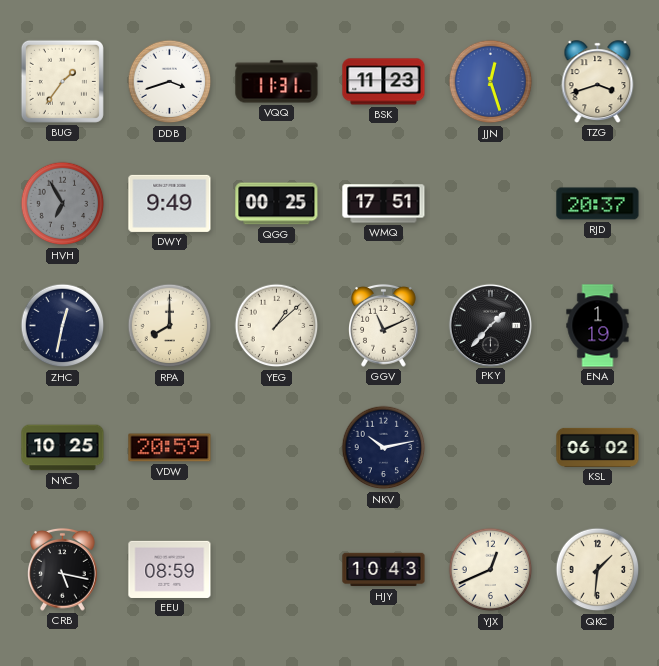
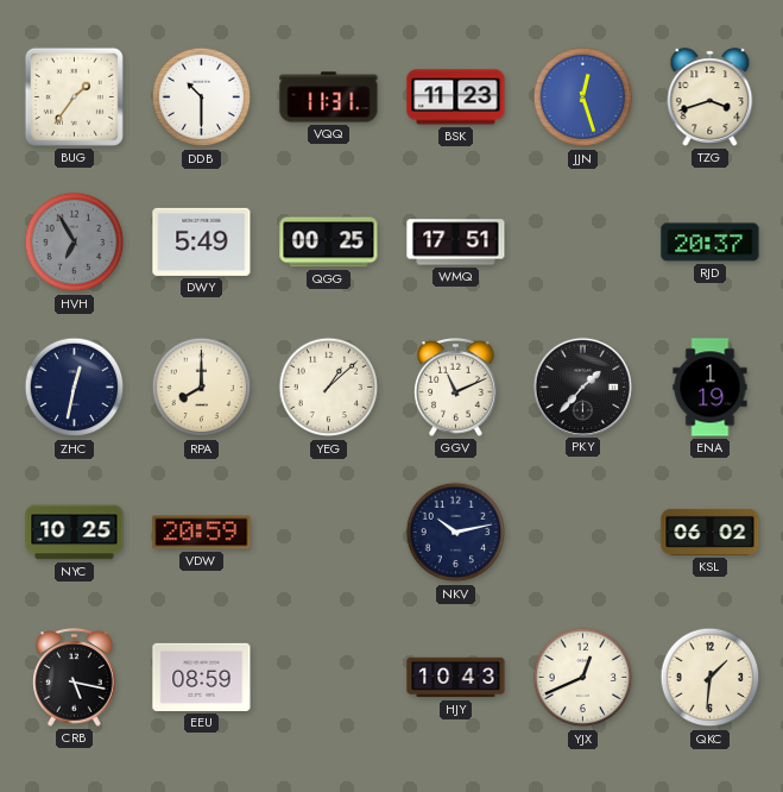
DDB: 3:42 -> 10:30 (202, 98)
DWY: 9:49 -> 5:49 (202, 241)
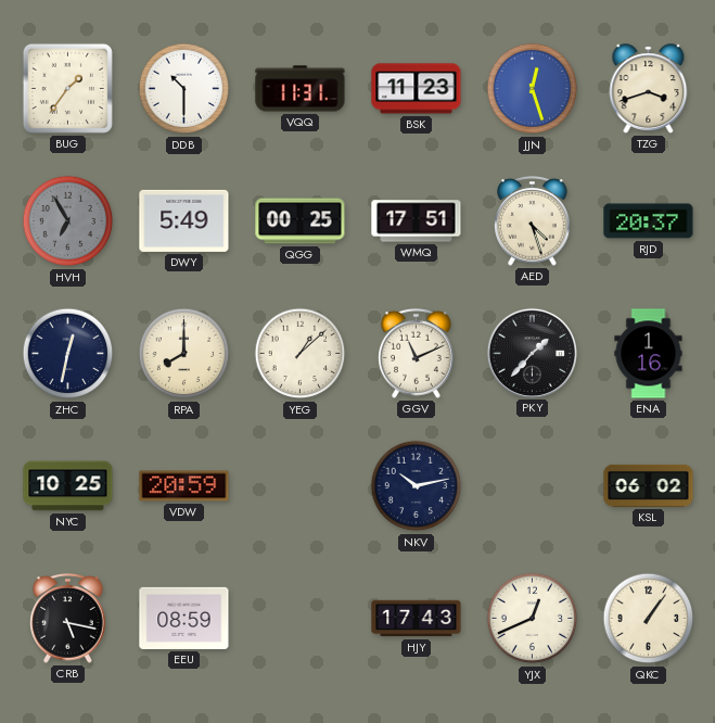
AED: none -> 4:27 (533, 220)
ENA: 1:19 -> 1:16 (649, 354)
HJY: 10:43 -> 17:43 (417, 619)
QKC: 1:31 -> 1:06 (649, 619)
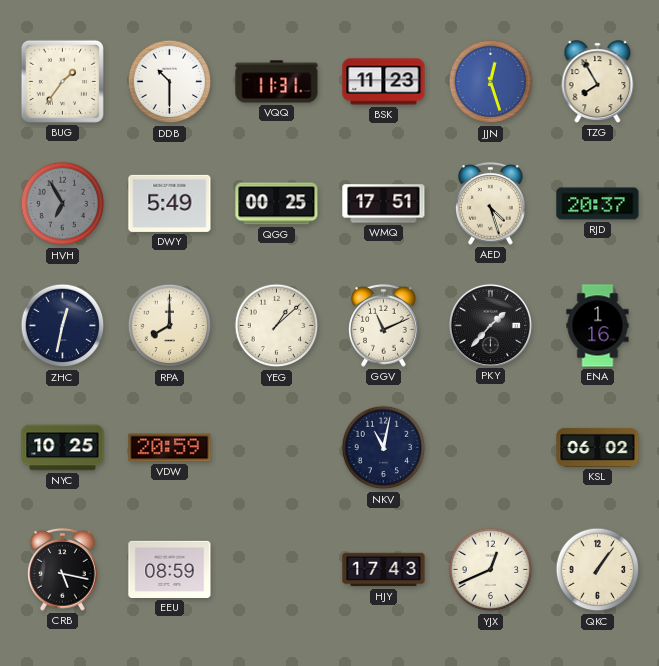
TZG: 3:42 -> 7:55 (598, 82)
NKV: 10:13 -> 11:02 (384, 448)
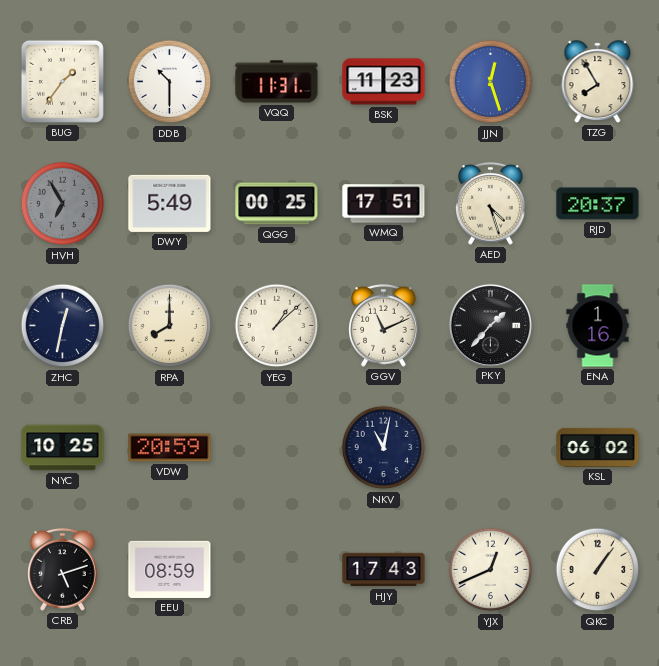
CRB: 5:17 -> 5:12 (63, 569)
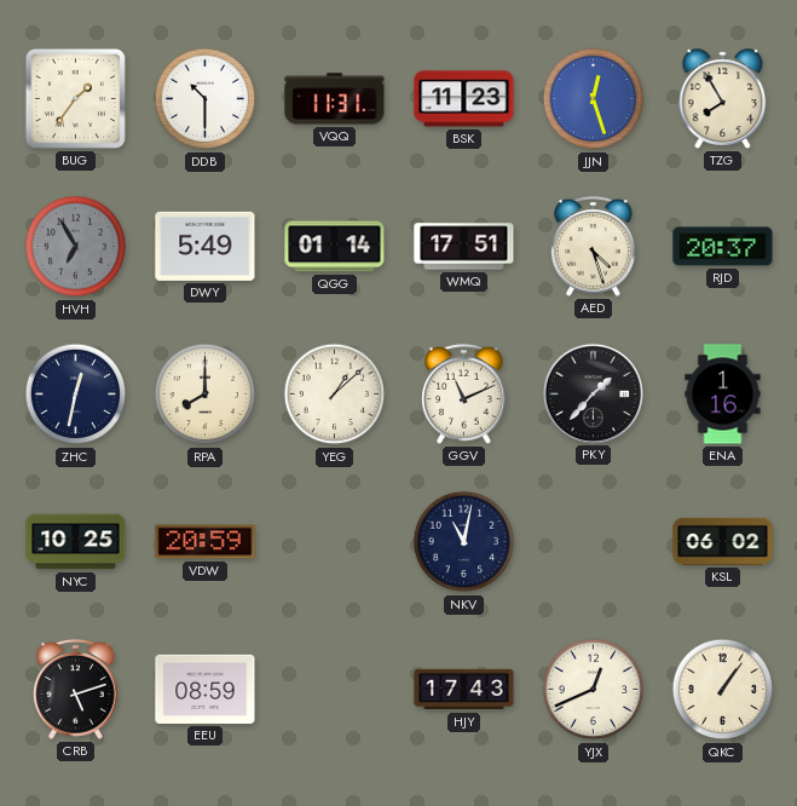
QGG: 00:25 -> 01:14 (335, 247)
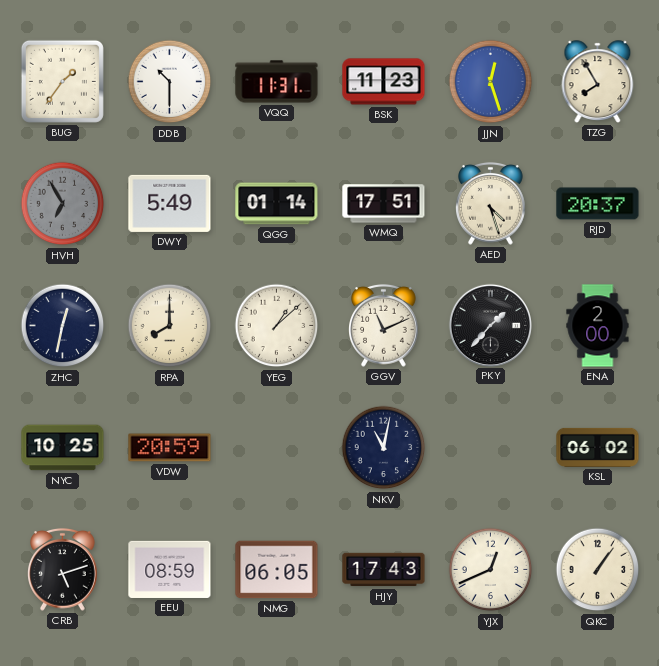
ENA: 1:16 -> 2:00 (598, 326)
NMG: none -> 06:05 (277, 570)
